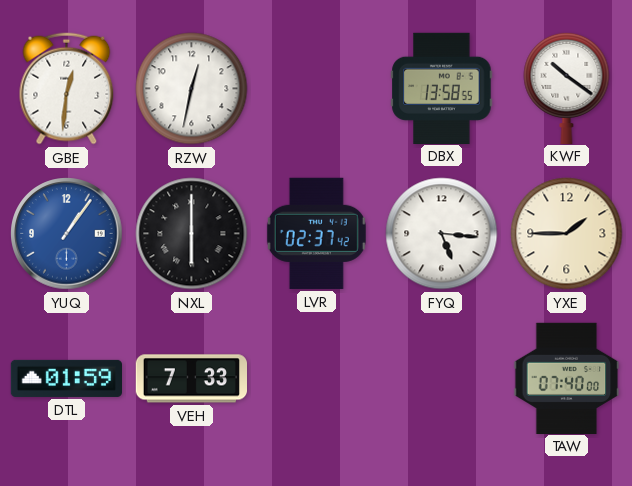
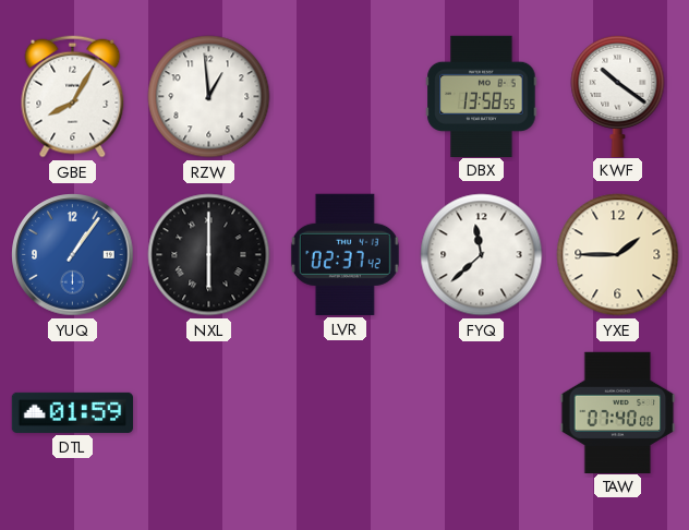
GBE: 12:31 -> 8:05 (73, 97)
RZW: 12:32 -> 12:59 (209, 97)
FYQ: 5:16 -> 11:38 (482, 255)
VEH: 7:33 -> none (191, 379)
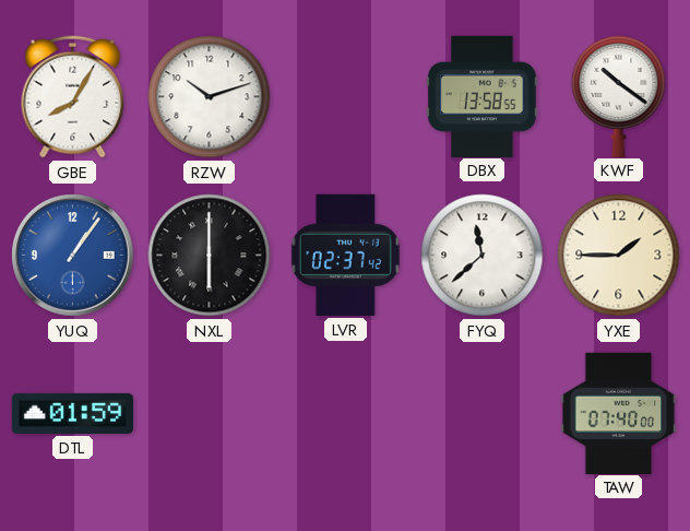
RZW: 12:59 -> 10:12 (210, 97)
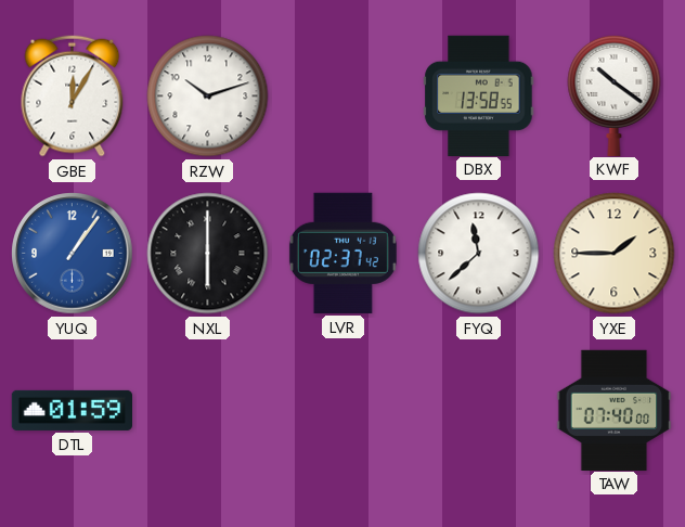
GBE: 8:05 -> 12:05 (73, 97)
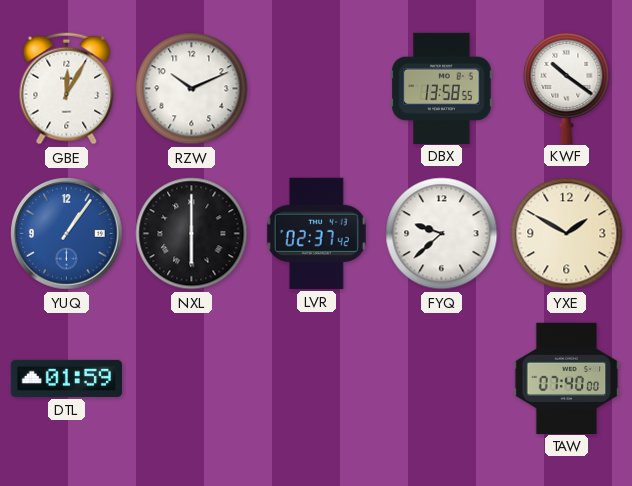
RZW: 10:12 -> 10:11 (192, 89)
FYQ: 11:38 -> 9:38 (442, 234)
YXE: 1:45 -> 1:50 (567, 234)
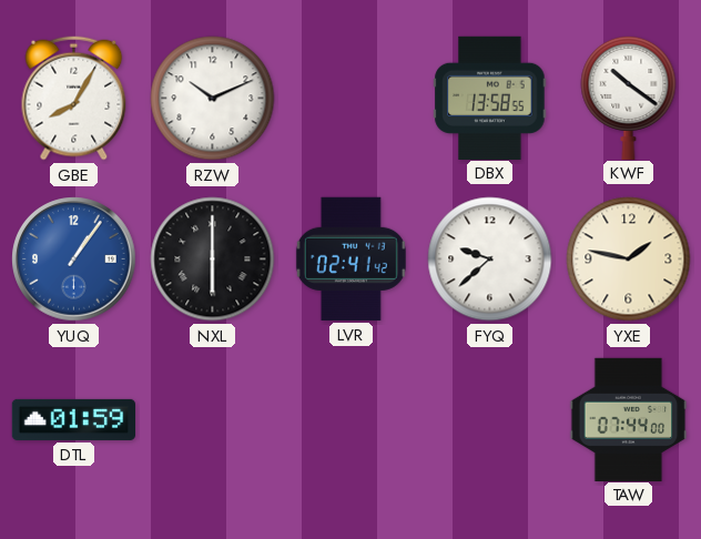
GBE: 12:05 -> 8:05 (74, 99)
LVR: 02:37 -> 02:41 (350, 258)
YXE: 1:50 -> 1:47 (629, 260)
TAW: 07:40 -> 07:44 (629, 419)
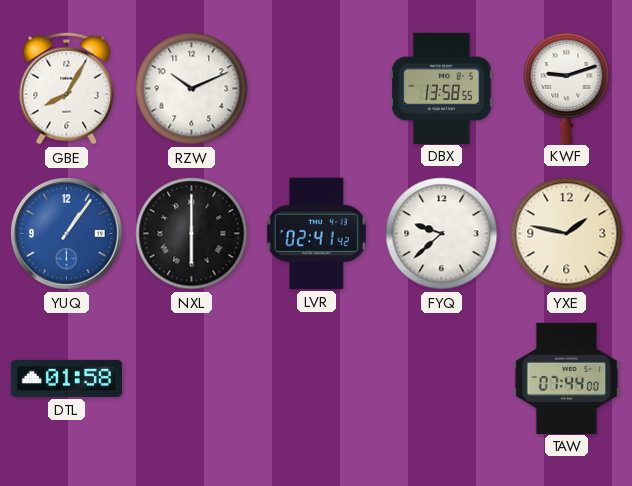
KWF: 10:21 -> 9:12 (567, 87)
DTL: 01:59 -> 01:58 (66, 378)
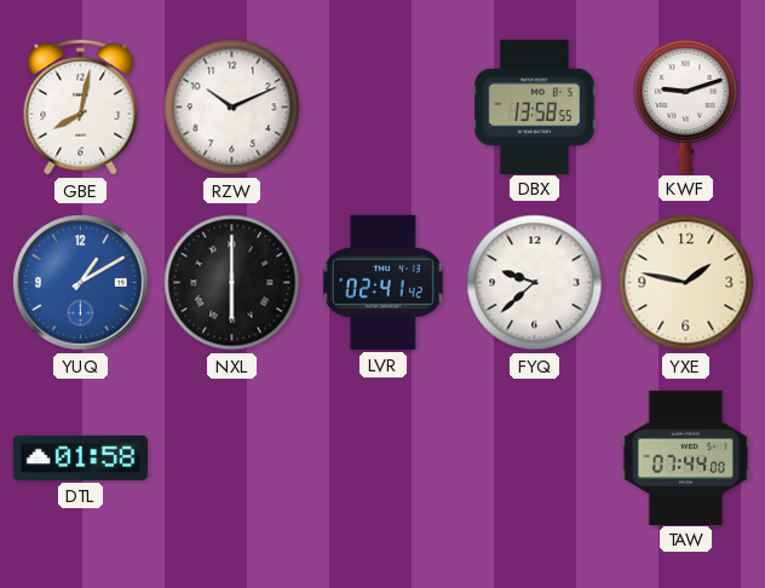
GBE: 8:05 -> 8:02 (81, 108)
YUQ: 1:06 -> 1:10 (81, 283)
